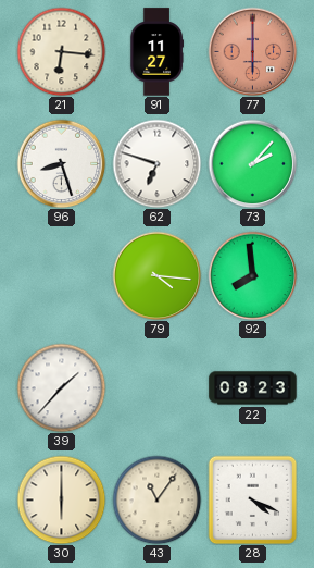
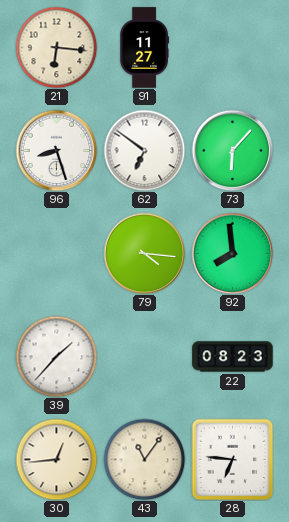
77: 6:00 -> none (252, 51)
62: 6:48 -> 6:51 (144, 150)
73: 2:07 -> 6:07 (232, 150)
30: 6:00 -> 12:44 (56, 459)
28: 4:19 -> 6:46 (232, 459)
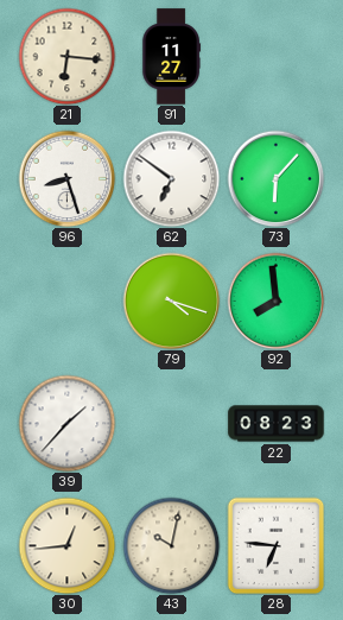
79: 4:16 -> 4:18 (171, 300)
43: 11:06 -> 10:02 (171, 545)
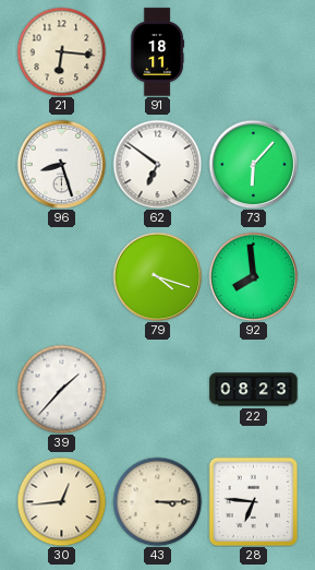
91: 11:27 -> 18:11 (157, 52)
43: 10:02 -> 3:15 (157, 501)
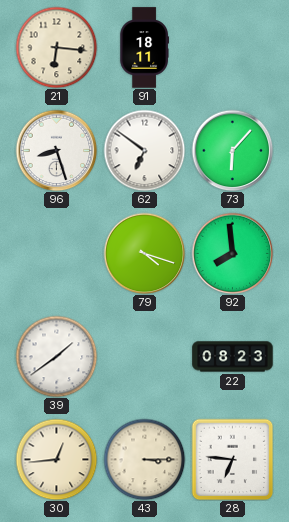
39: 1:37 -> 1:39 (56, 356)
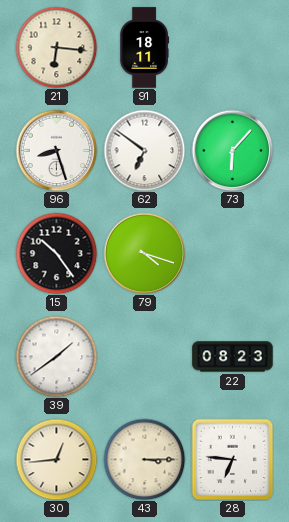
15: none -> 10:24 (56, 253)
92: 7:59 -> none (232, 253)
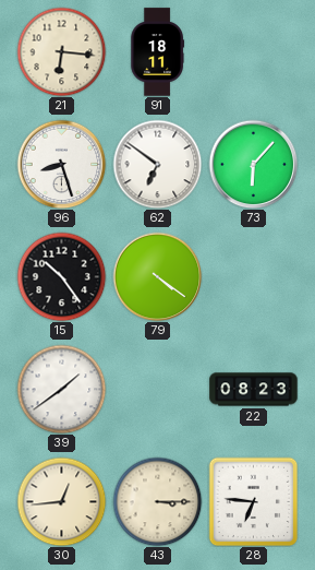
79: 4:18 -> 4:21 (157, 276)
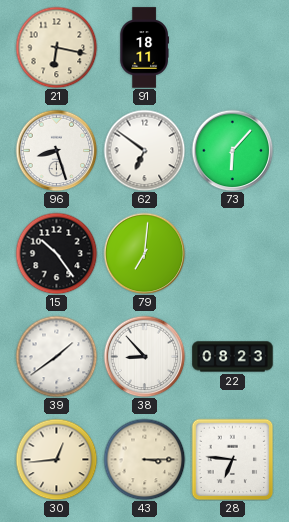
21: 6:16 -> 6:17 (56, 47)
79: 4:21 -> 7:01 (144, 253)
38: none -> 8:53 (144, 356)
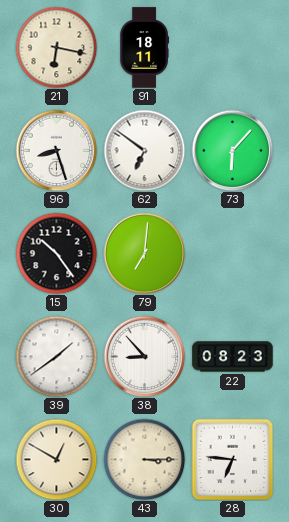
30: 12:44 -> 12:50 (56, 459)
